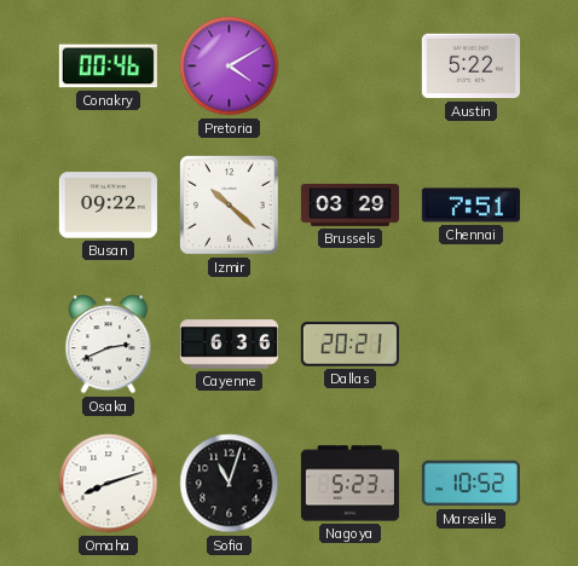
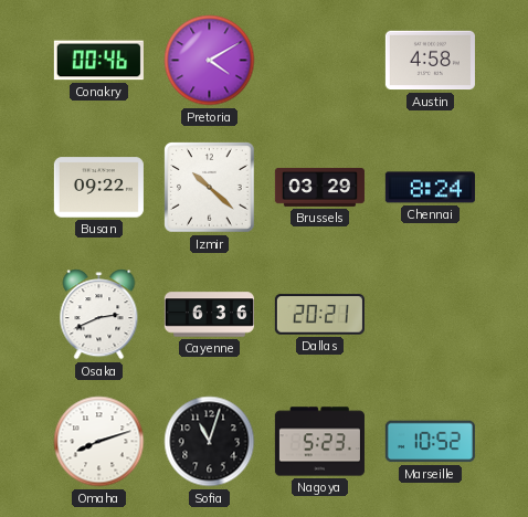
Austin: 5:22 -> 4:58 (430, 61)
Chennai: 7:51 -> 8:24 (430, 188)
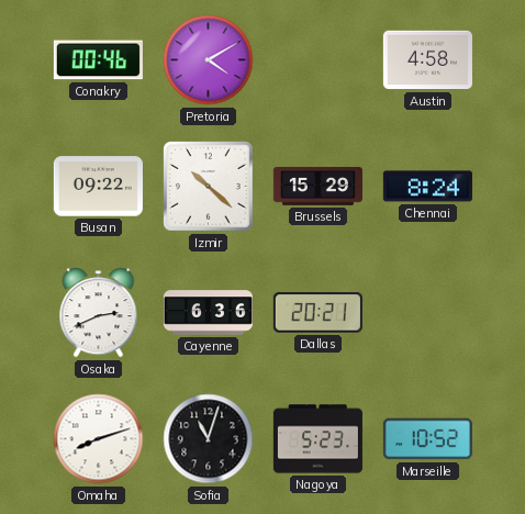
Brussels: 03:29 -> 15:29 (317, 186)
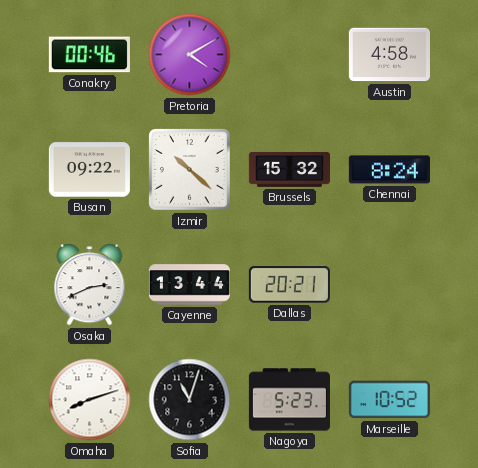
Brussels: 15:29 -> 15:32 (289, 169)
Cayenne: 6:36 -> 13:44 (189, 285)
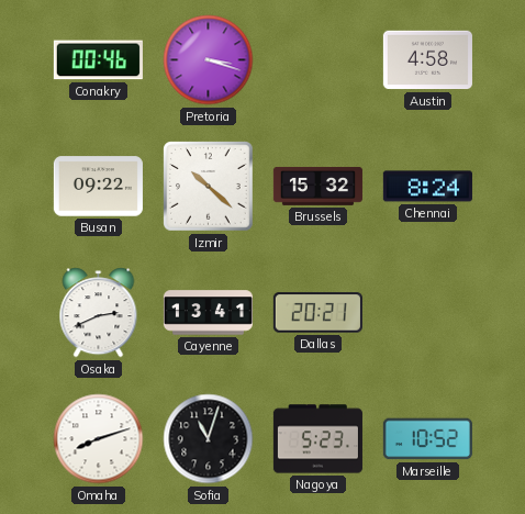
Pretoria: 4:10 -> 3:18 (209, 60)
Cayenne: 13:44 -> 13:41 (208, 313)
